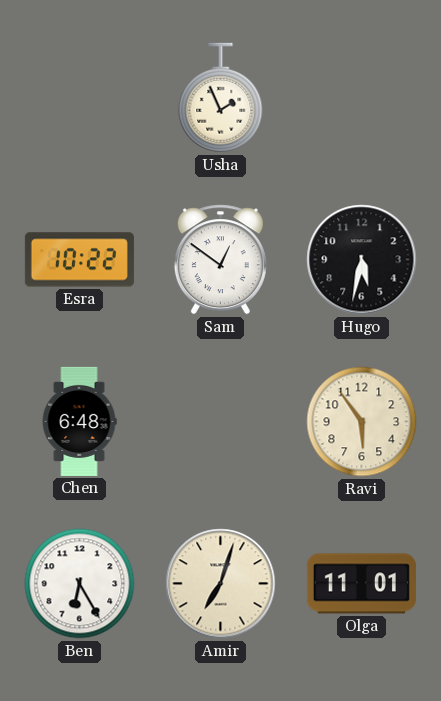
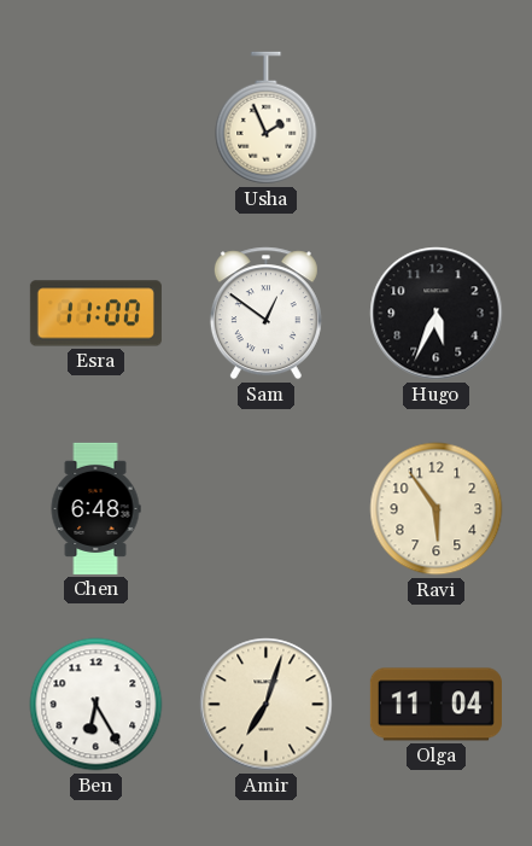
Esra: 10:22 -> 11:00 (95, 314)
Hugo: 5:32 -> 5:34 (437, 314)
Olga: 11:01 -> 11:04 (435, 705)
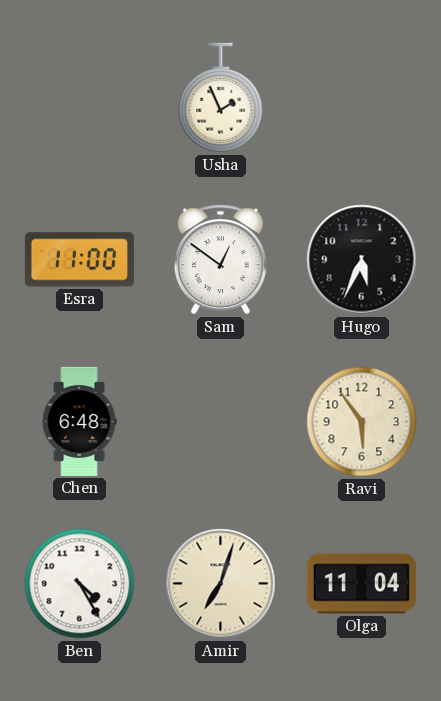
Ben: 6:25 -> 4:25 (80, 584)
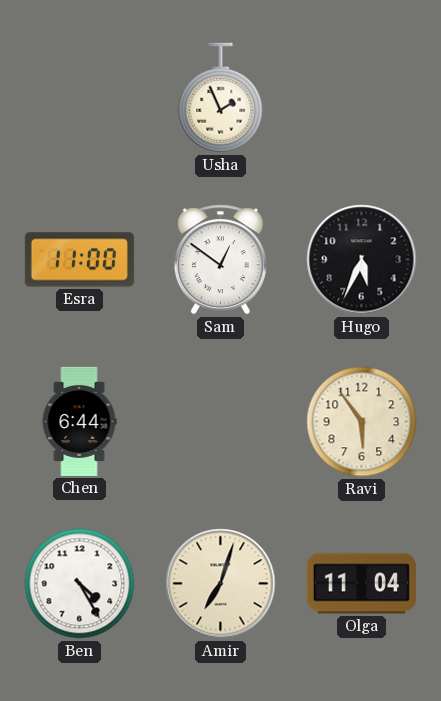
Chen: 6:48 -> 6:44 (79, 421)
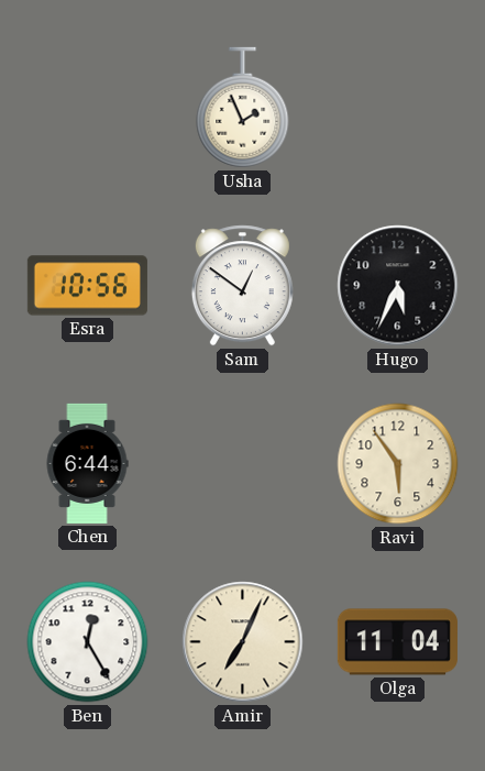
Esra: 11:00 -> 10:56 (87, 286)
Ben: 4:25 -> 12:25 (88, 642)
Amir: 7:03 -> 7:04 (243, 642)
